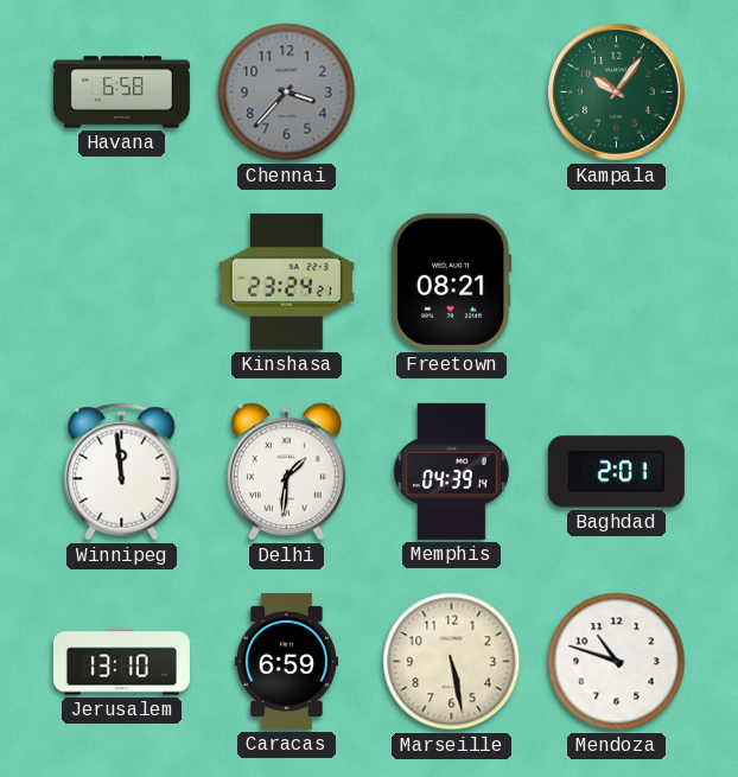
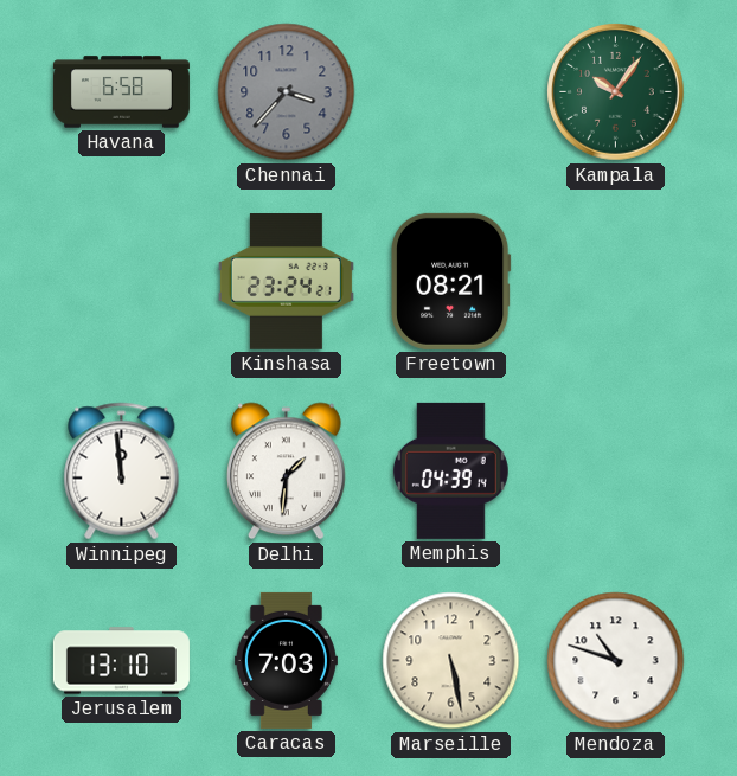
Baghdad: 2:01 -> none (616, 472)
Caracas: 6:59 -> 7:03 (286, 660)
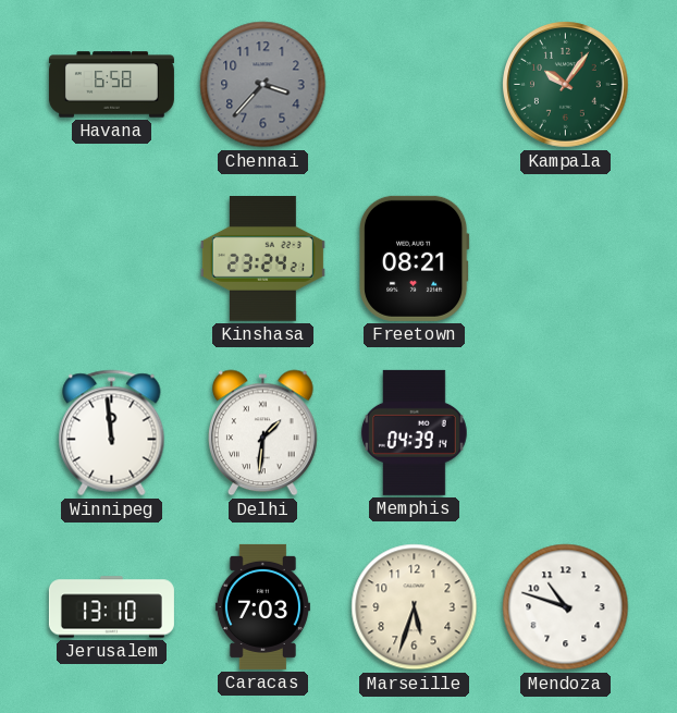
Marseille: 5:28 -> 5:33 (415, 607)
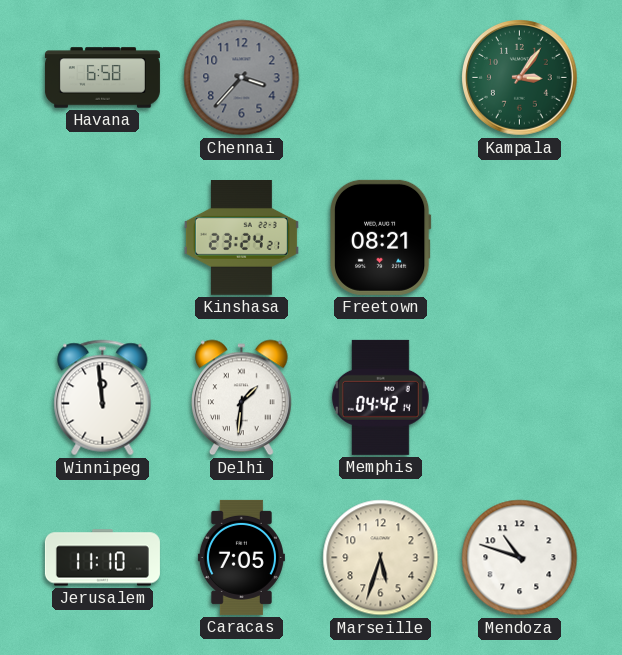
Kampala: 10:06 -> 3:06 (520, 78)
Memphis: 04:39 -> 04:42 (380, 397)
Jerusalem: 13:10 -> 11:10 (102, 558)
Caracas: 7:03 -> 7:05 (241, 557)
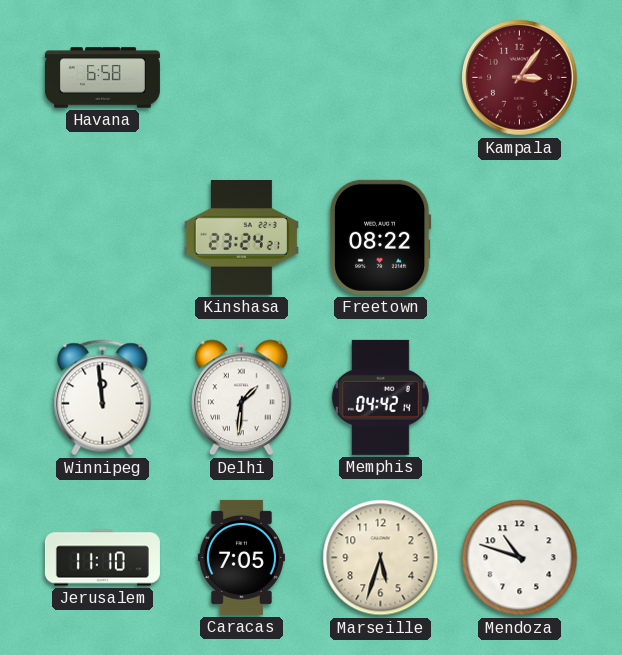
Chennai: 3:37 -> none (242, 78)
Kampala dial: green -> burgundy (520, 78)
Freetown: 08:21 -> 08:22 (380, 237)
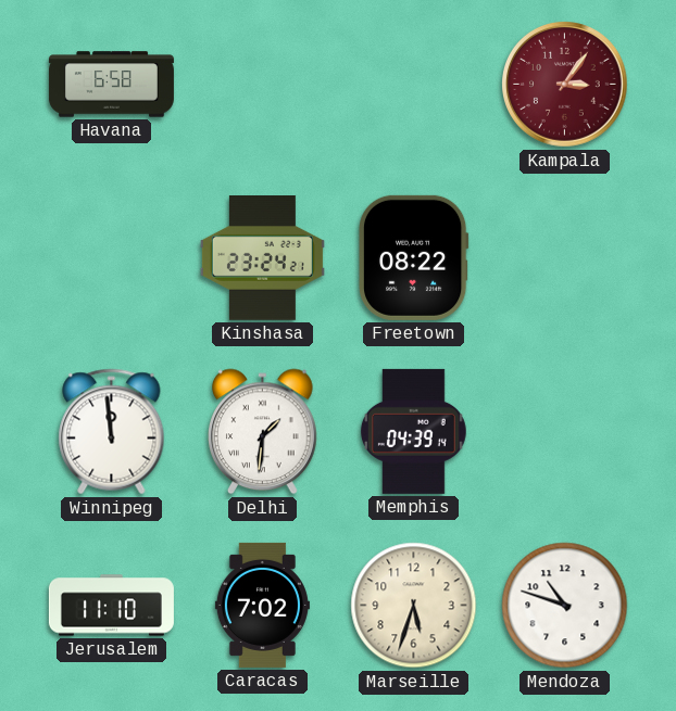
Memphis: 04:42 -> 04:39 (413, 431)
Caracas: 7:05 -> 7:02 (262, 605)
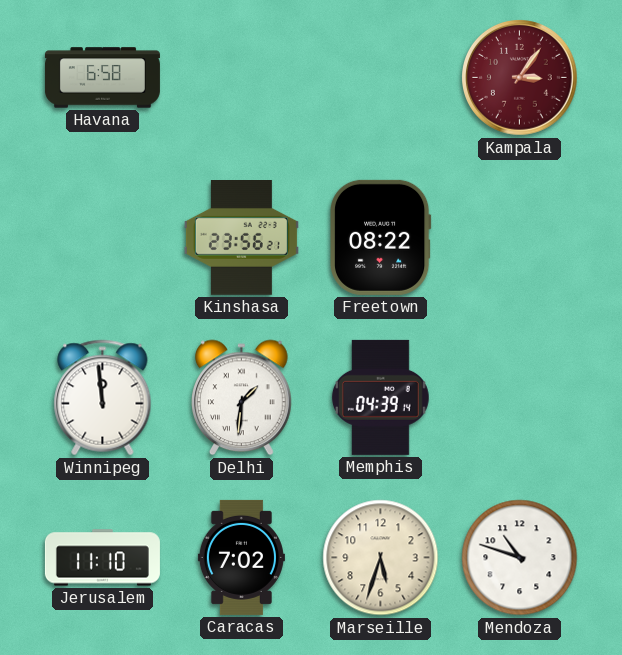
Kinshasa: 23:24 -> 23:56 (241, 238)
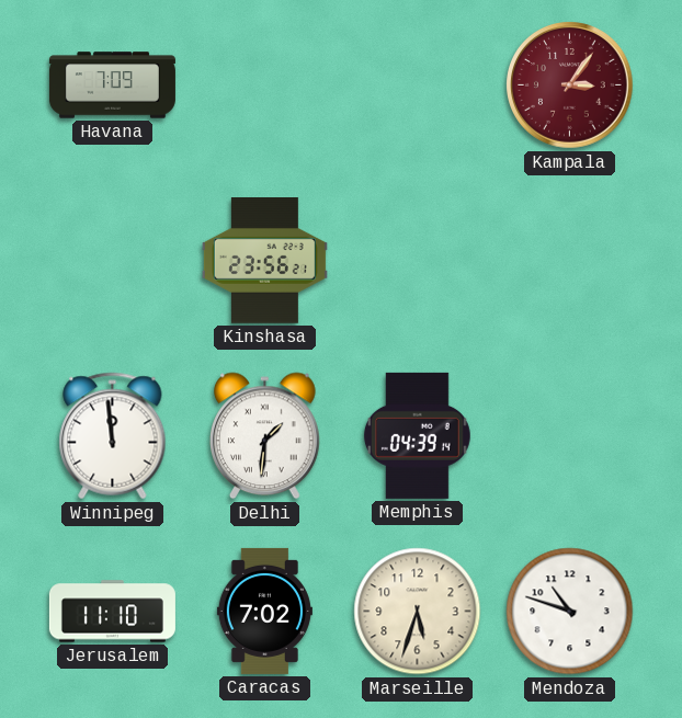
Havana: 6:58 -> 7:09 (112, 86)
Freetown: 08:22 -> none (380, 237)
